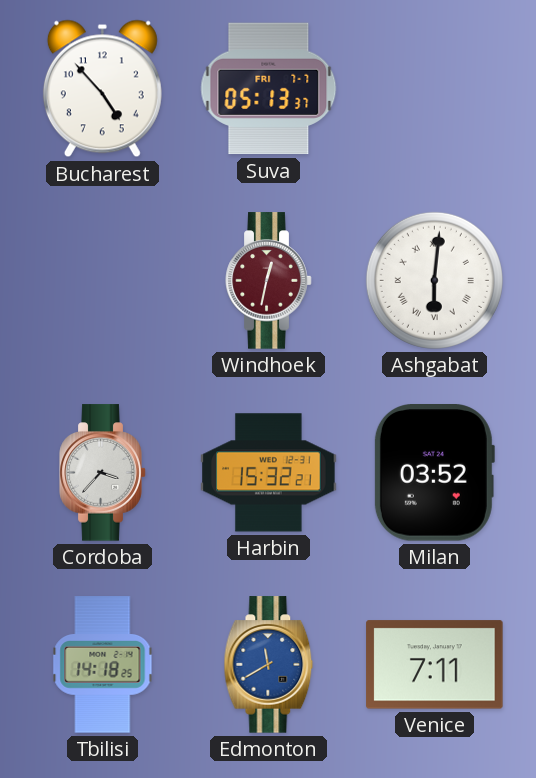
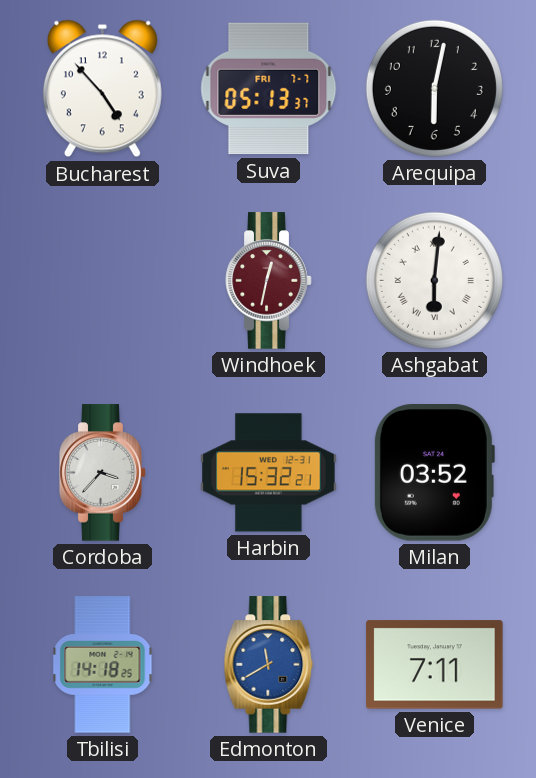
Arequipa: none -> 6:02 (434, 88)
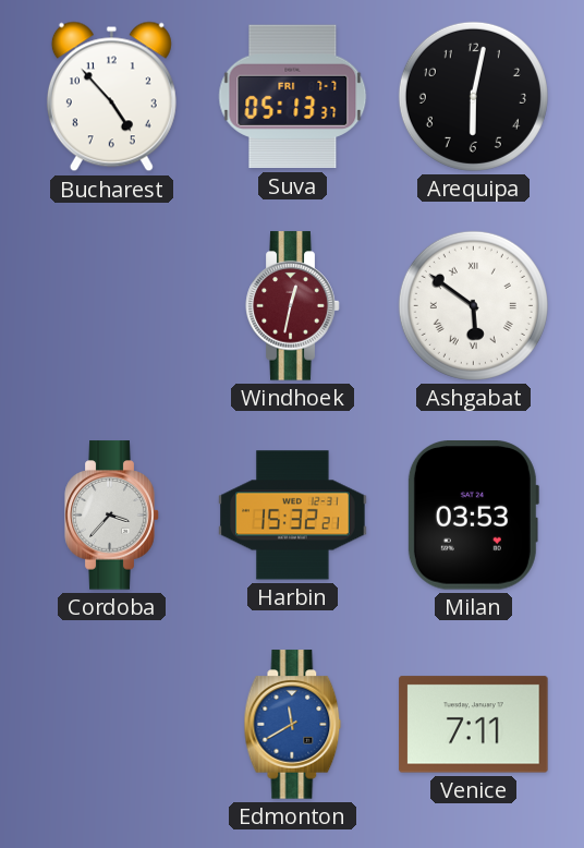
Ashgabat: 6:01 -> 5:51 (473, 305)
Milan: 03:52 -> 03:53 (473, 516)
Tbilisi: 14:18 -> none (103, 665)
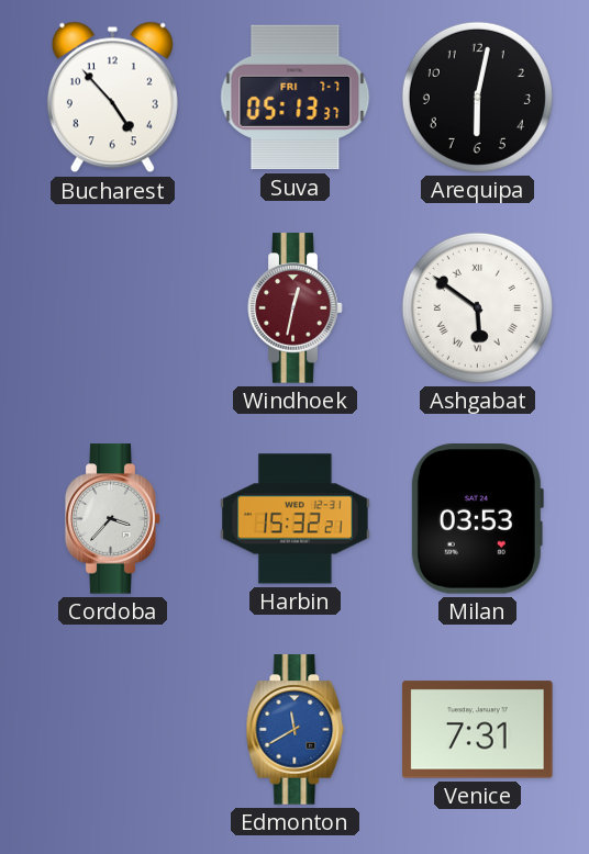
Venice: 7:11 -> 7:31 (478, 730)
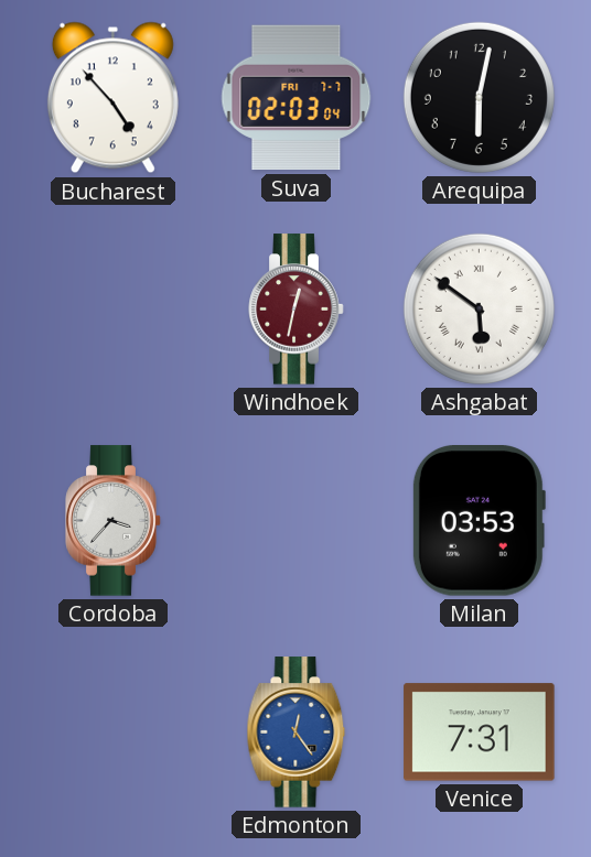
Suva: 05:13 -> 02:03 (297, 98)
Harbin: 15:32 -> none (296, 519)
Edmonton: 11:40 -> 12:24 (297, 733)
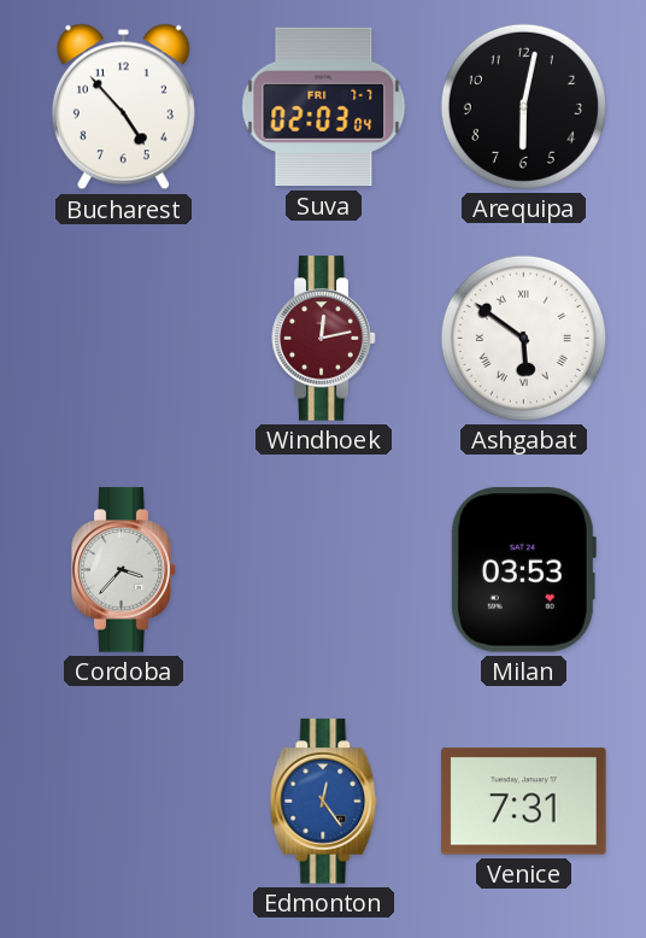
Windhoek: 12:32 -> 12:13 (324, 339)
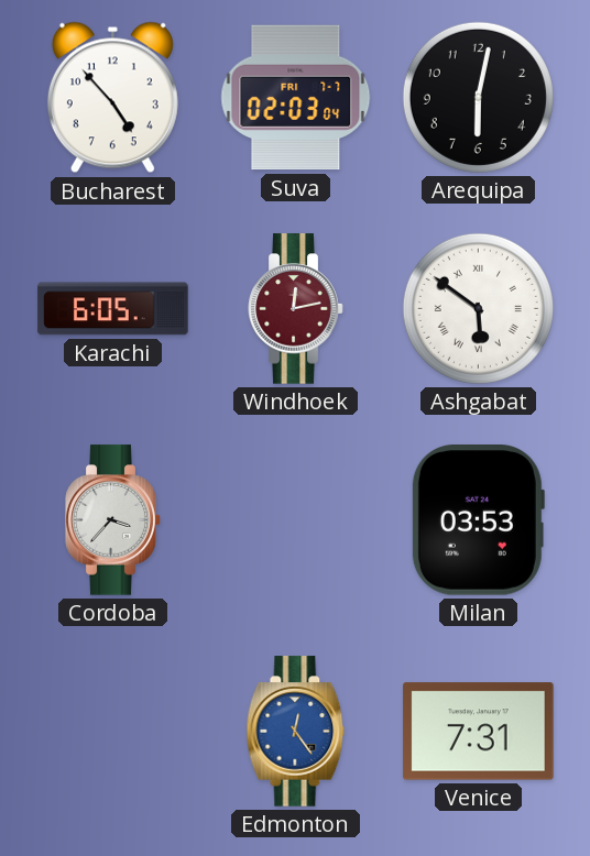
Karachi: none -> 6:05 (113, 309)
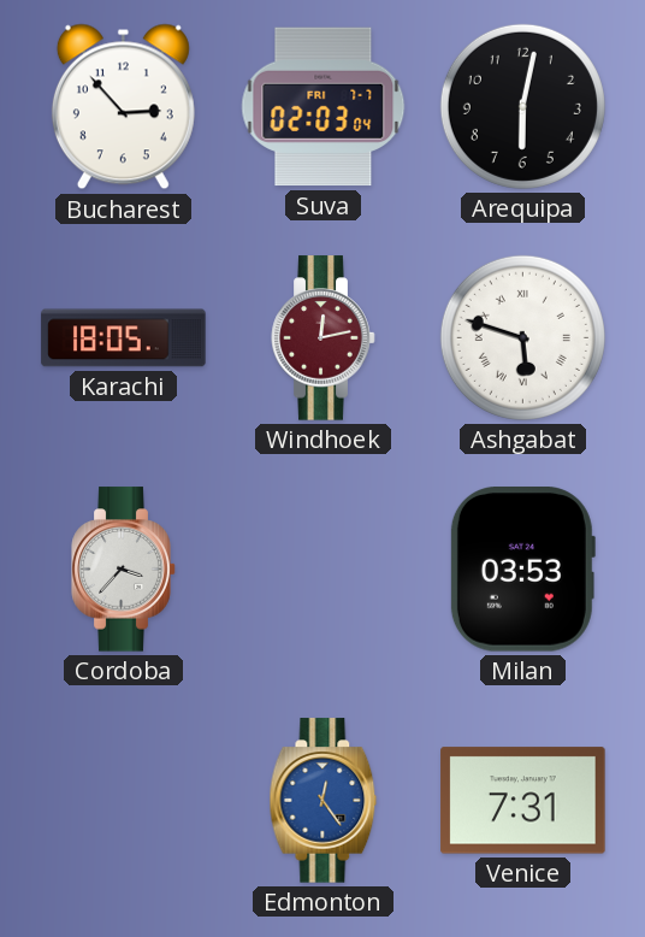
Bucharest: 4:53 -> 2:53 (123, 107)
Karachi: 6:05 -> 18:05 (124, 338)
Ashgabat: 5:51 -> 5:48 (522, 337)
